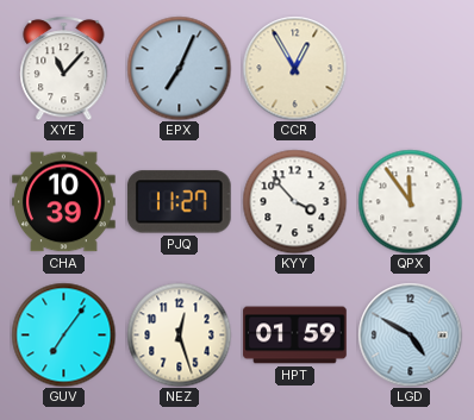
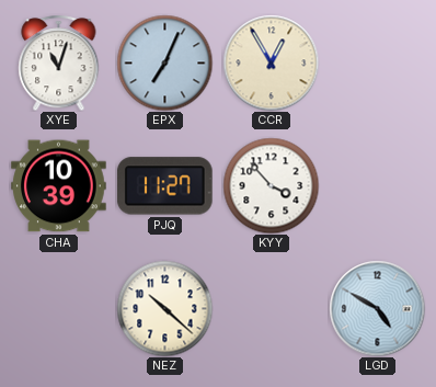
XYE: 11:07 -> 11:03 (59, 62)
QPX: 11:54 -> none (410, 201)
GUV: 7:06 -> none (63, 334)
NEZ: 12:27 -> 10:22 (164, 308)
HPT: 01:59 -> none (295, 336)
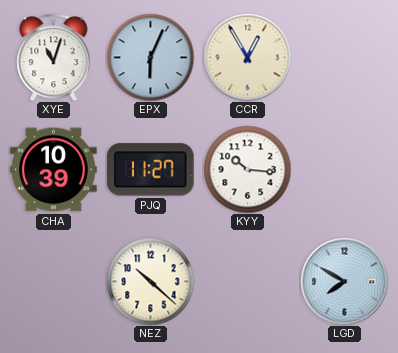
EPX: 7:04 -> 6:04 (150, 57)
KYY: 3:53 -> 10:16 (247, 169)
LGD: 4:50 -> 7:50 (344, 281)
